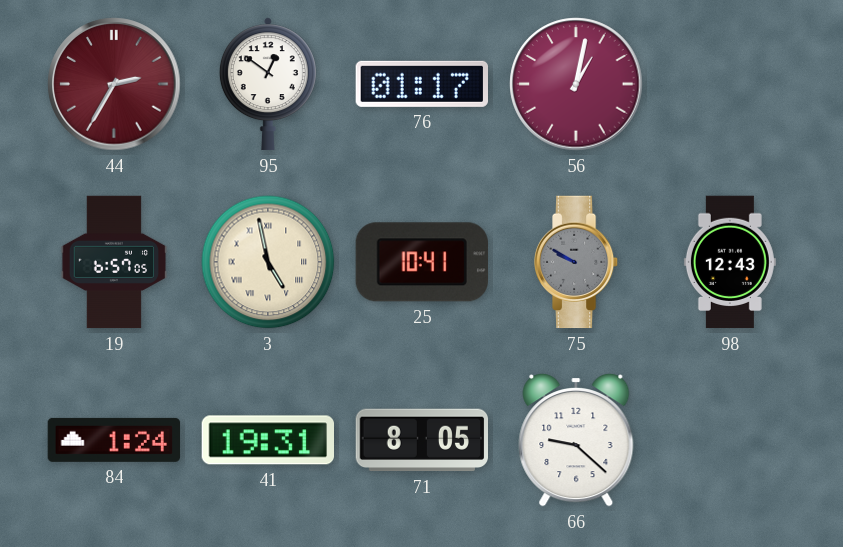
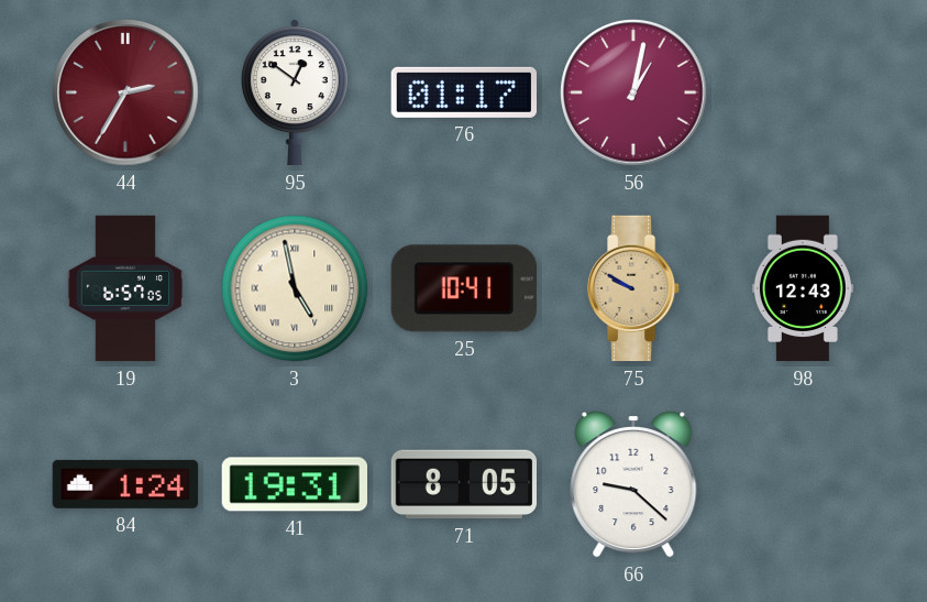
75 dial: grey -> champagne (633, 288)
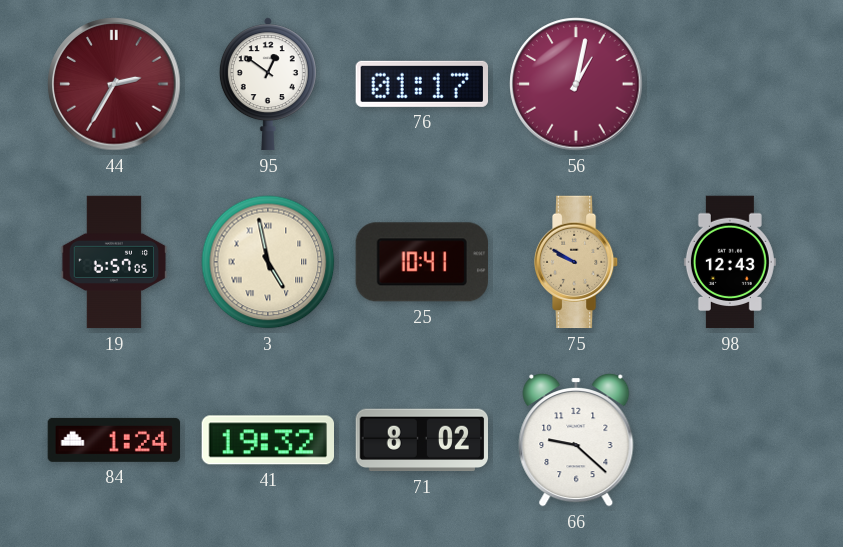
41: 19:31 -> 19:32 (267, 440)
71: 8:05 -> 8:02 (422, 440)
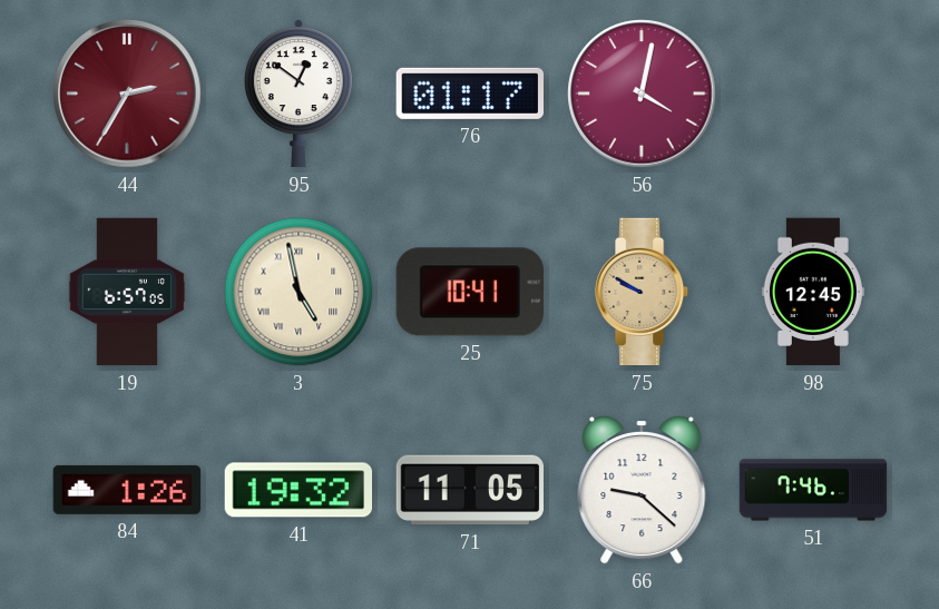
56: 1:02 -> 4:02 (642, 94)
98: 12:43 -> 12:45 (813, 292)
84: 1:24 -> 1:26 (127, 490)
71: 8:02 -> 11:05 (470, 490)
51: none -> 7:46 (813, 490)
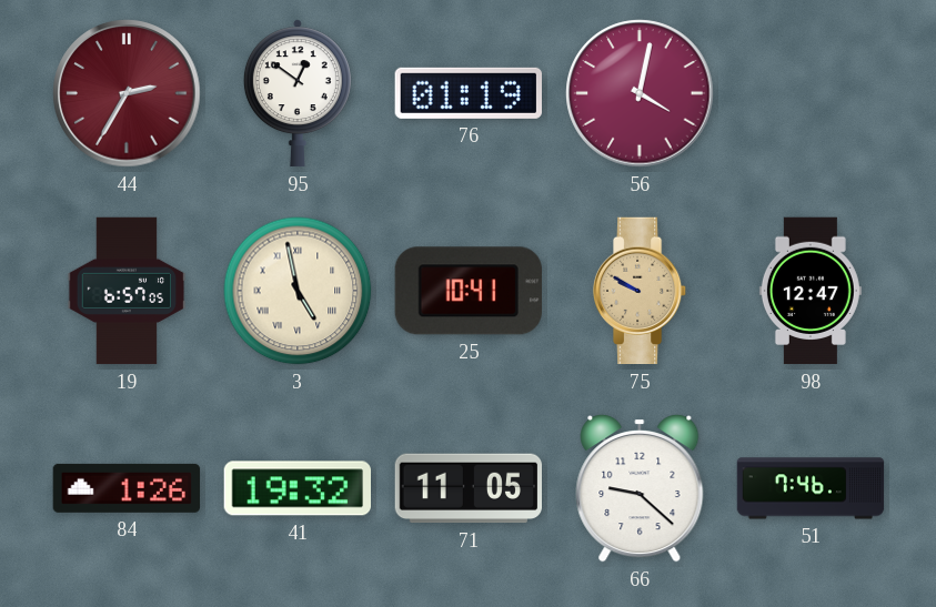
76: 01:17 -> 01:19 (467, 93)
98: 12:45 -> 12:47 (811, 291)
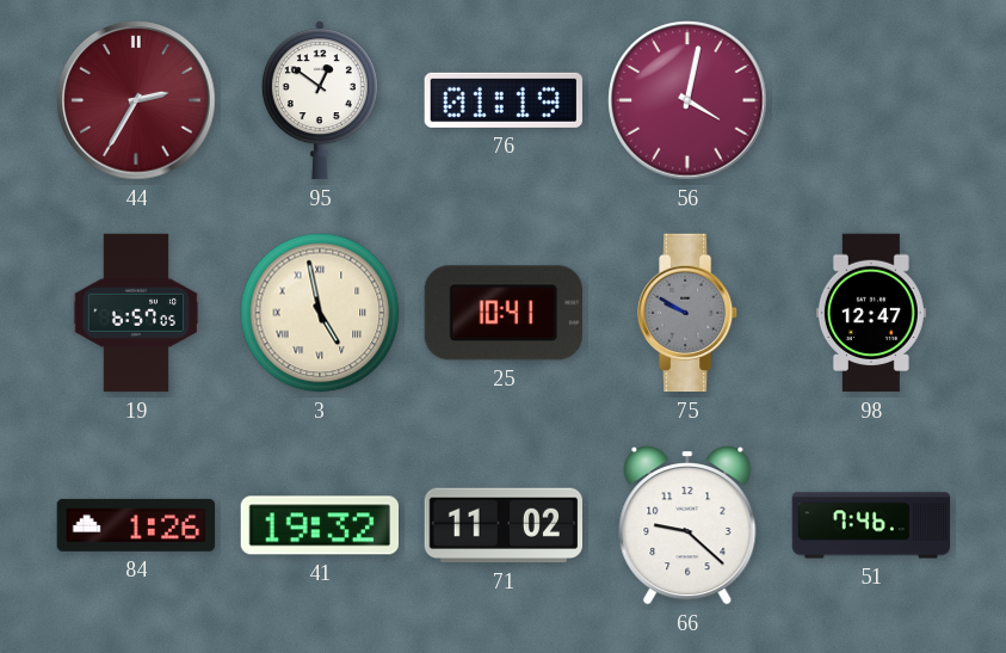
75 dial: champagne -> grey (687, 313)
71: 11:05 -> 11:02 (504, 525)
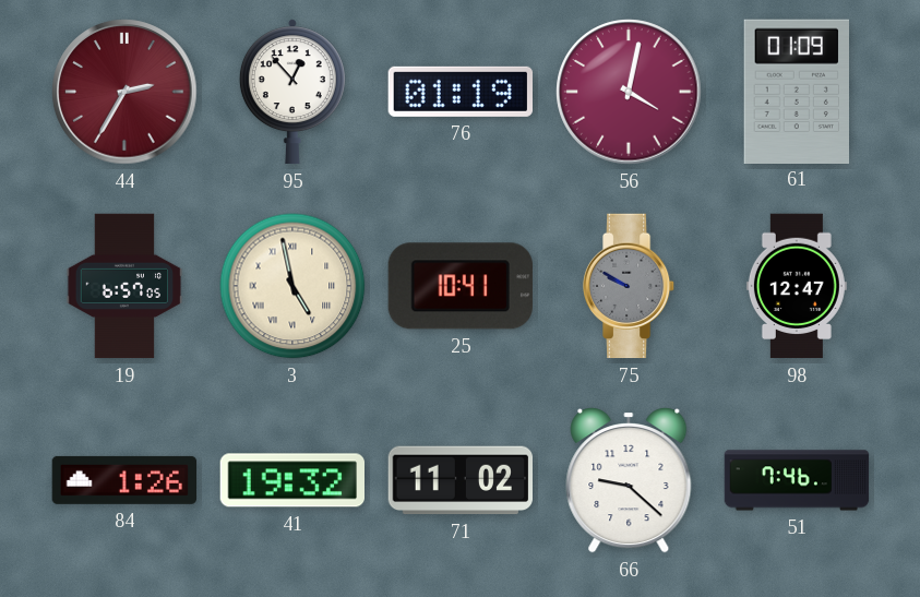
95: 12:51 -> 12:53 (292, 92)
61: none -> 01:09 (796, 91)
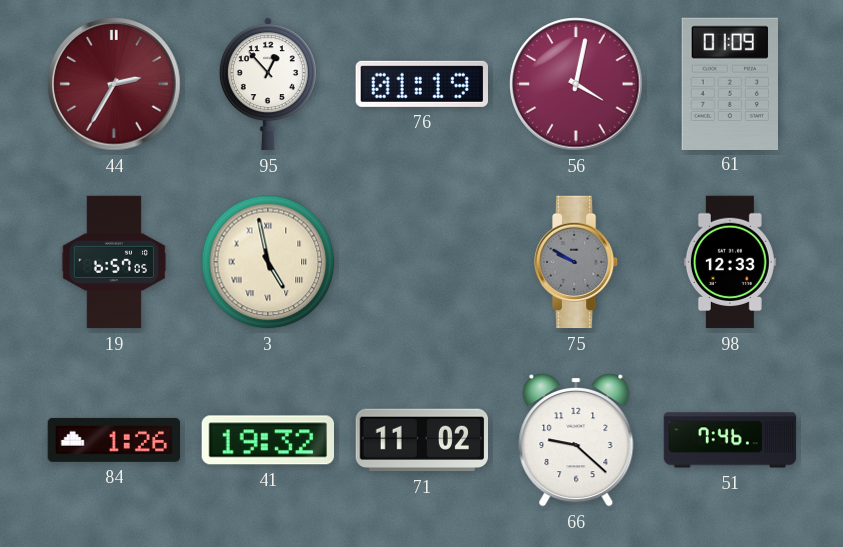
25: 10:41 -> none (461, 286)
98: 12:47 -> 12:33 (730, 262)
